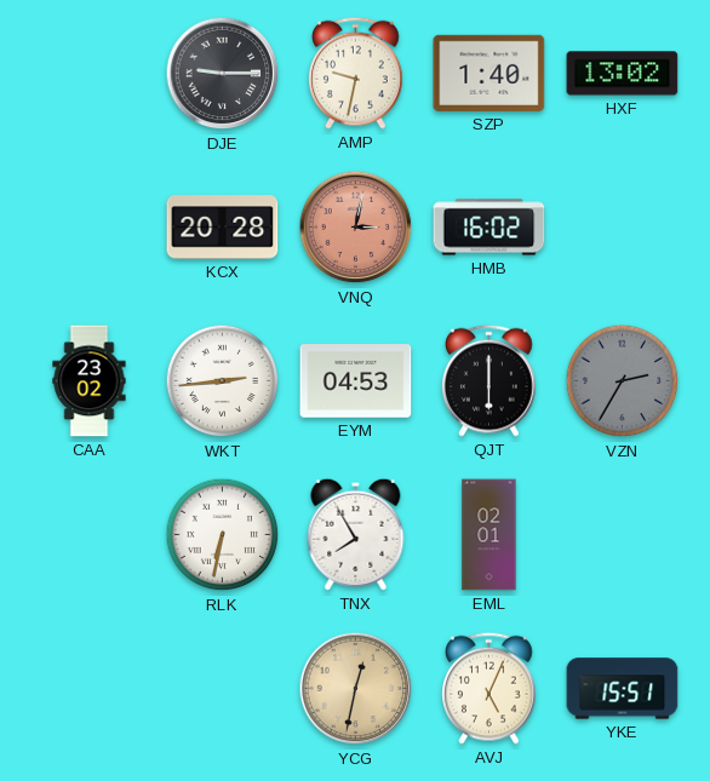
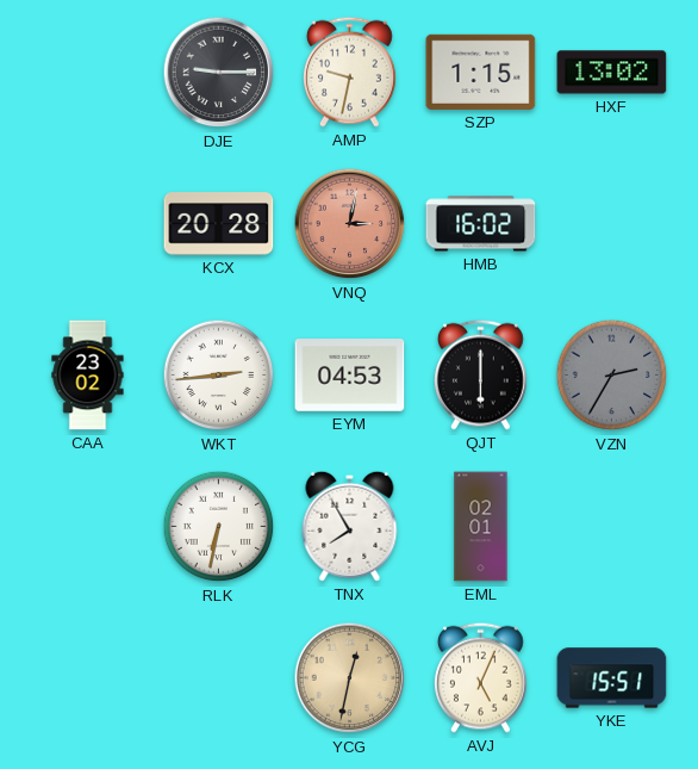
SZP: 1:40 -> 1:15 (481, 72)
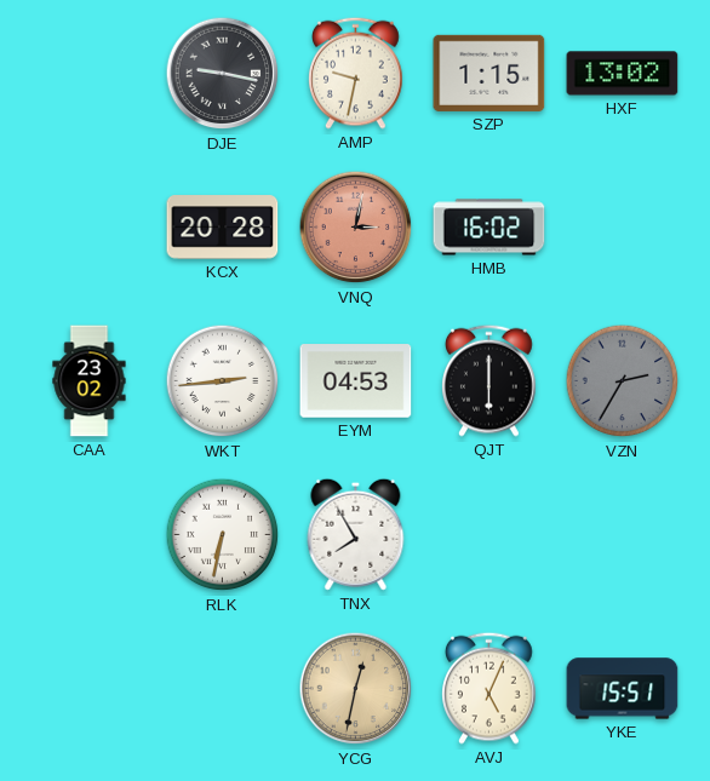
DJE: 9:15 -> 9:17 (223, 74)
EML: 02:01 -> none (481, 527)
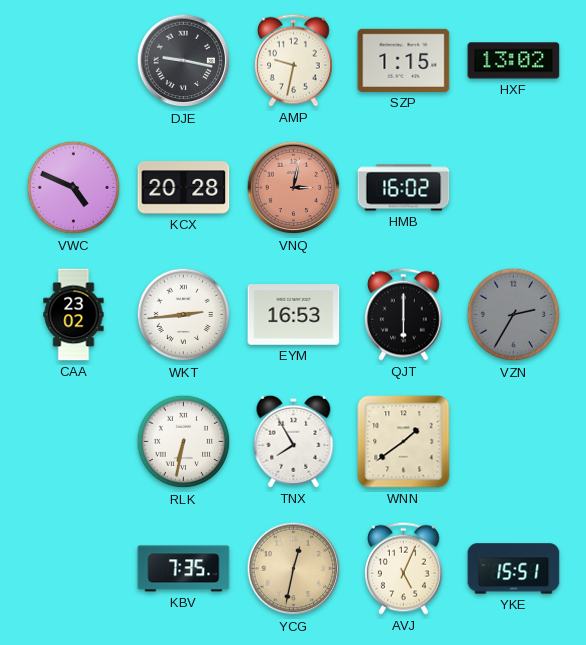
VWC: none -> 4:49 (74, 188)
EYM: 04:53 -> 16:53 (294, 315)
WNN: none -> 1:39 (404, 442)
KBV: none -> 7:35 (184, 569)
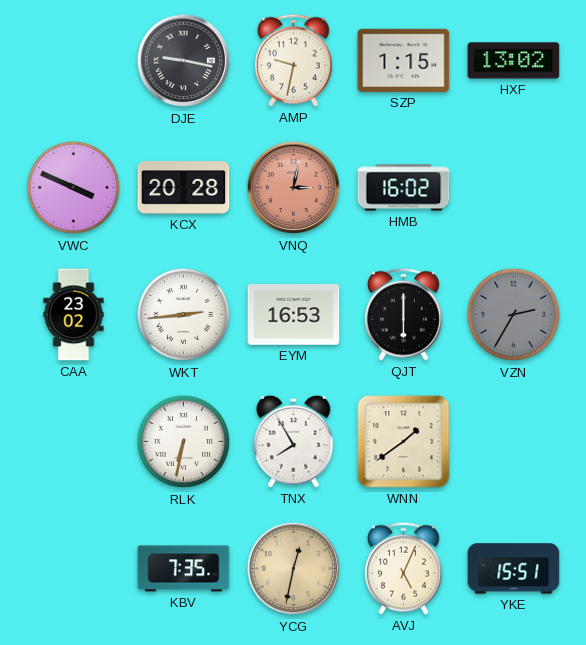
VWC: 4:49 -> 3:49 (74, 188)
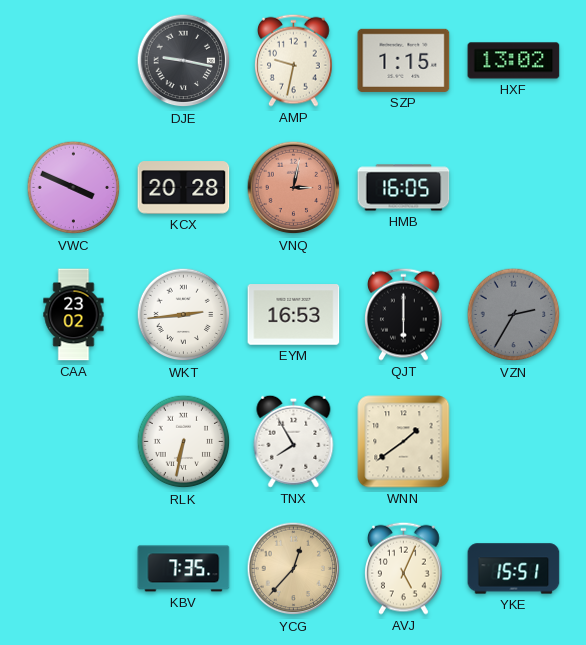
HMB: 16:02 -> 16:05 (404, 188)
YCG: 12:32 -> 12:37 (294, 569)
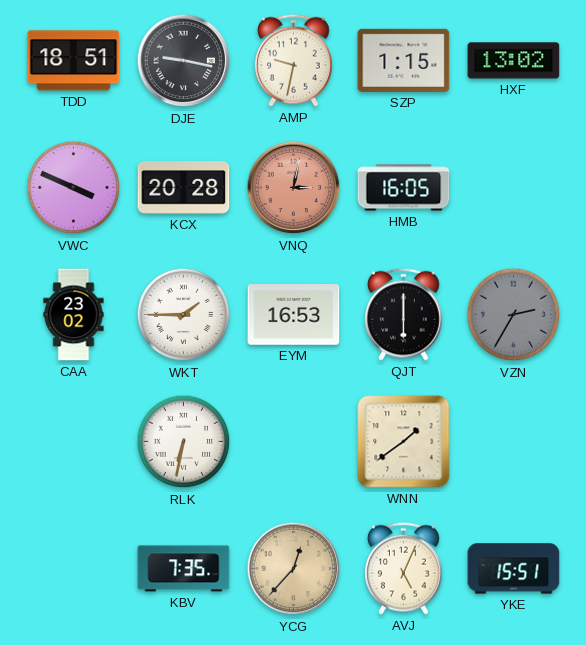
TDD: none -> 18:51 (74, 61)
WKT: 2:44 -> 1:45 (184, 315)
TNX: 7:55 -> none (294, 441)
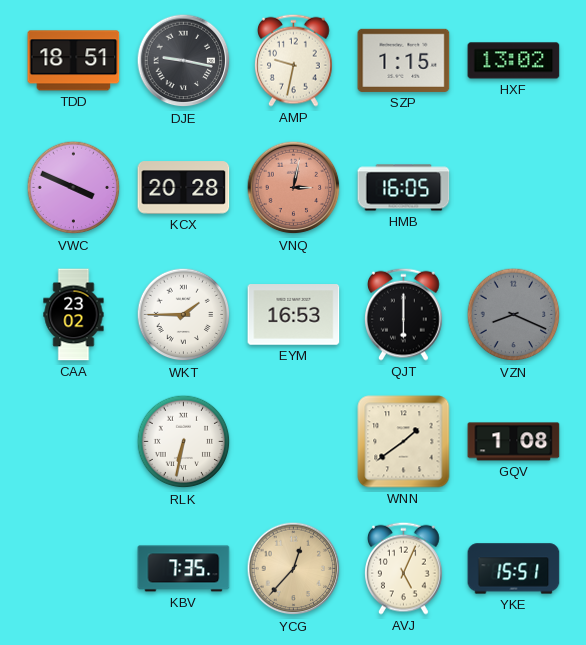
VZN: 2:35 -> 8:19 (514, 315)
GQV: none -> 1:08 (514, 442)
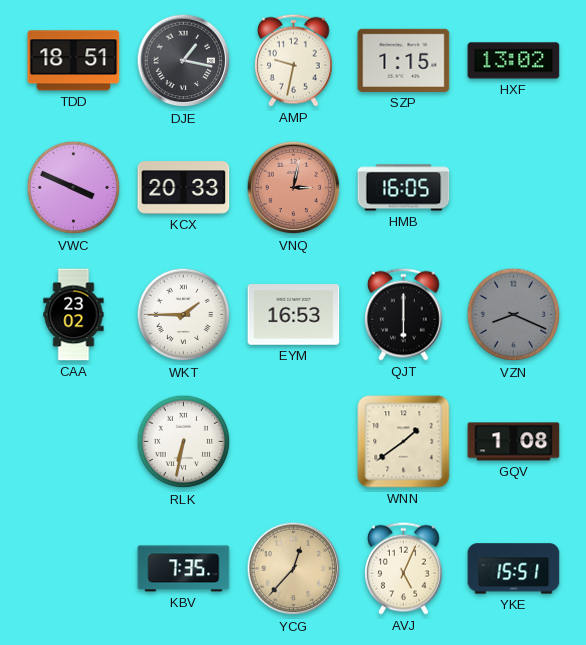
DJE: 9:17 -> 1:17 (184, 61)
KCX: 20:28 -> 20:33 (184, 188)
